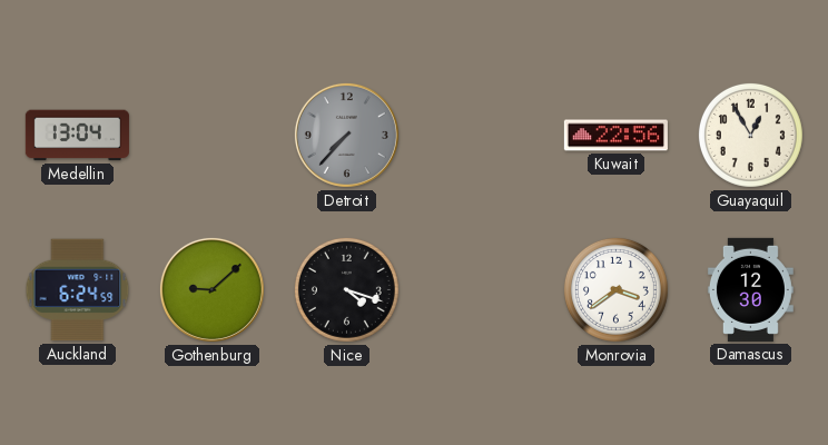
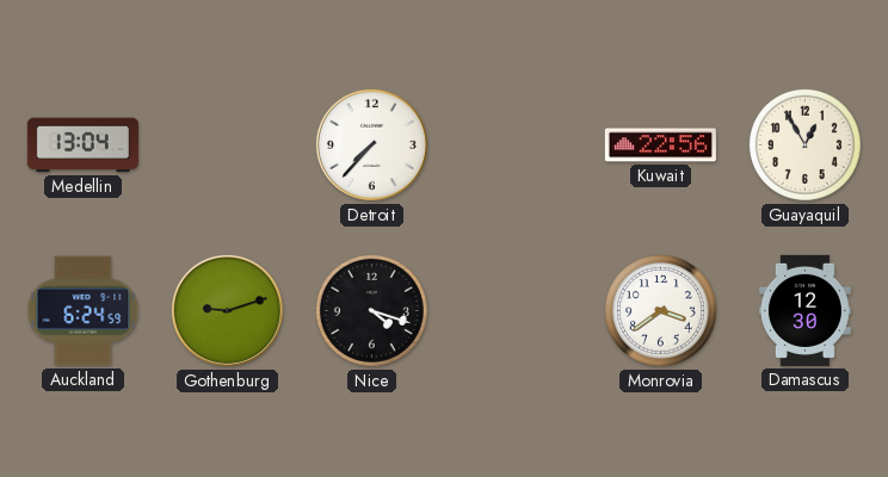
Detroit dial: grey -> white (371, 144)
Gothenburg: 9:08 -> 9:12 (227, 310)
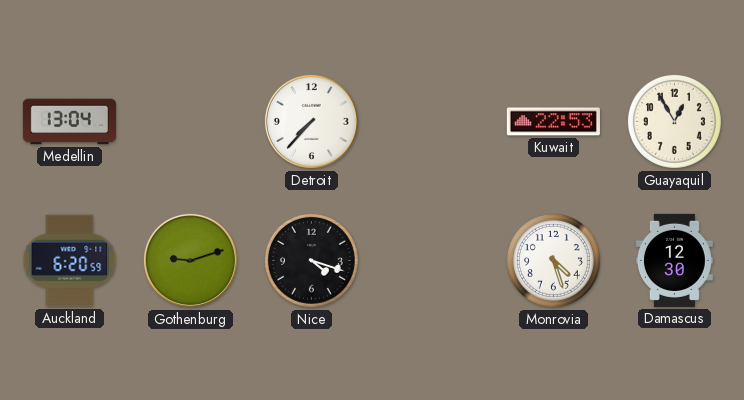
Kuwait: 22:56 -> 22:53 (553, 122)
Auckland: 6:24 -> 6:20 (70, 261)
Monrovia: 3:39 -> 4:27 (553, 260)
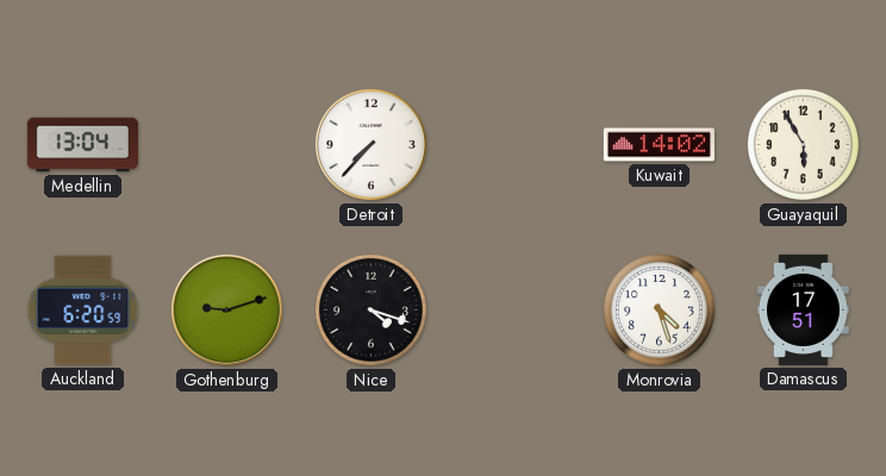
Kuwait: 22:53 -> 14:02 (659, 145)
Guayaquil: 12:55 -> 5:55 (803, 144)
Damascus: 12:30 -> 17:51 (803, 309)
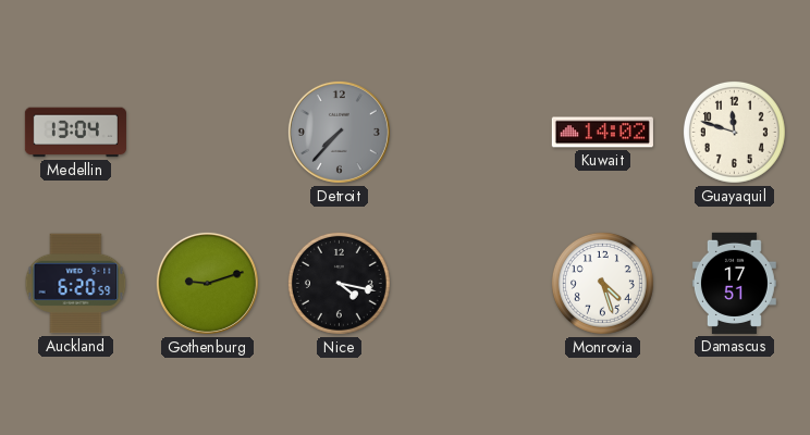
Detroit dial: white -> grey (339, 132)
Guayaquil: 5:55 -> 11:48 (734, 132)
Nice: 4:18 -> 4:17 (339, 283)
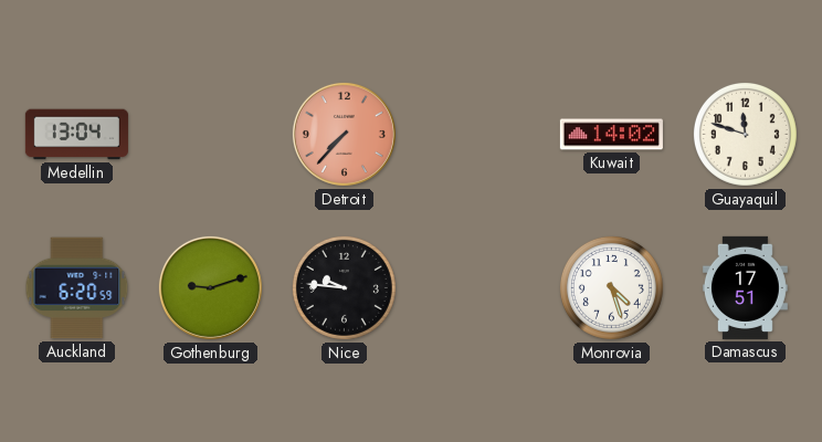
Detroit dial: grey -> salmon (344, 134)
Nice: 4:17 -> 9:46 (344, 287)
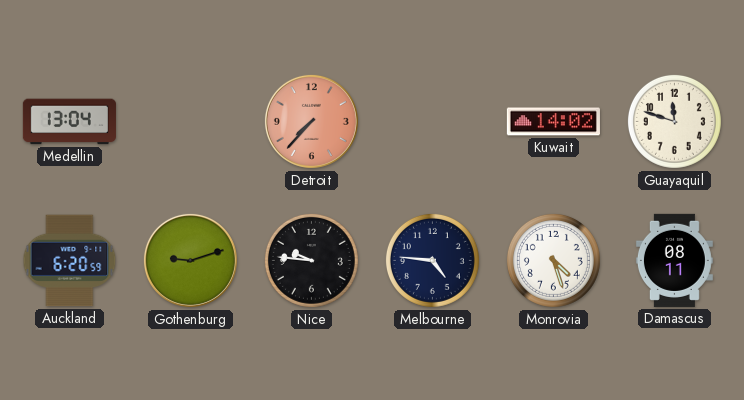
Melbourne: none -> 4:46 (432, 260)
Damascus: 17:51 -> 08:11 (674, 260)
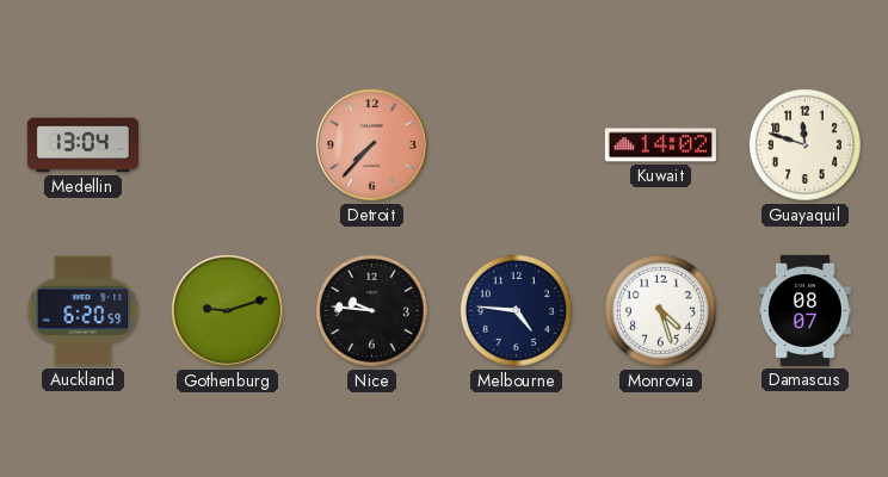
Damascus: 08:11 -> 08:07 (804, 310)
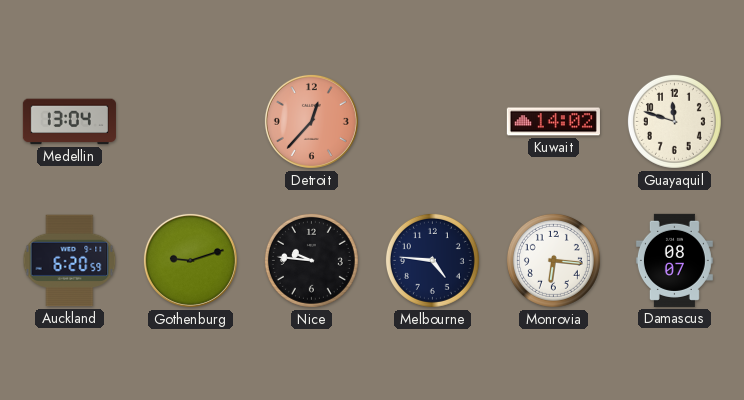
Detroit: 7:37 -> 12:37 (311, 121)
Monrovia: 4:27 -> 6:16 (553, 260)
